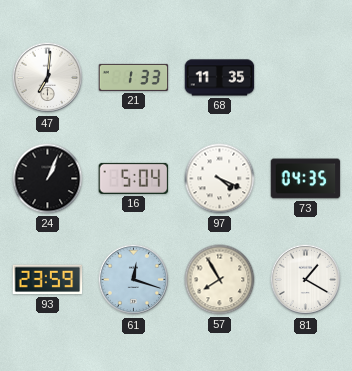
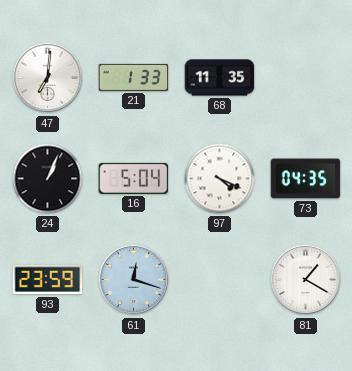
57: 7:55 -> none (220, 280)
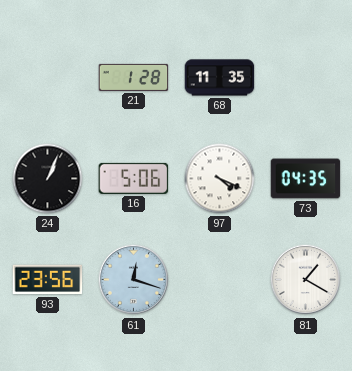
47: 7:01 -> none (48, 78)
21: 1:33 -> 1:28 (134, 77)
16: 5:04 -> 5:06 (134, 178)
93: 23:59 -> 23:56 (48, 280)
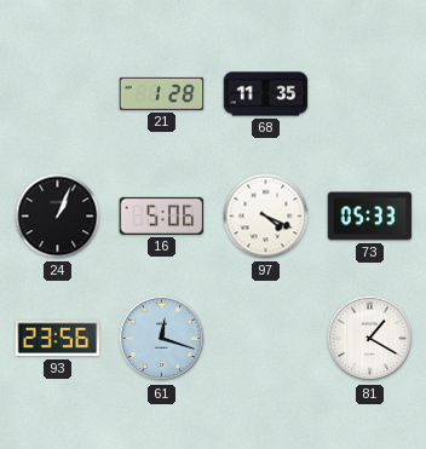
73: 04:35 -> 05:33 (370, 217)
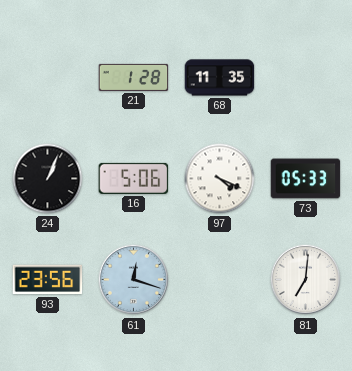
81: 1:20 -> 7:01 (306, 280)
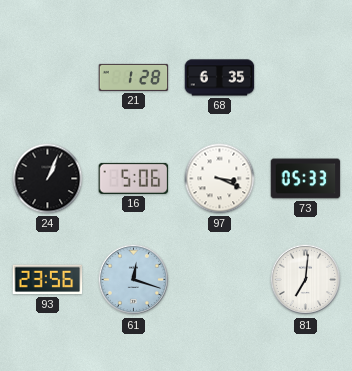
68: 11:35 -> 6:35 (220, 78)
97: 4:19 -> 3:19 (220, 179)
